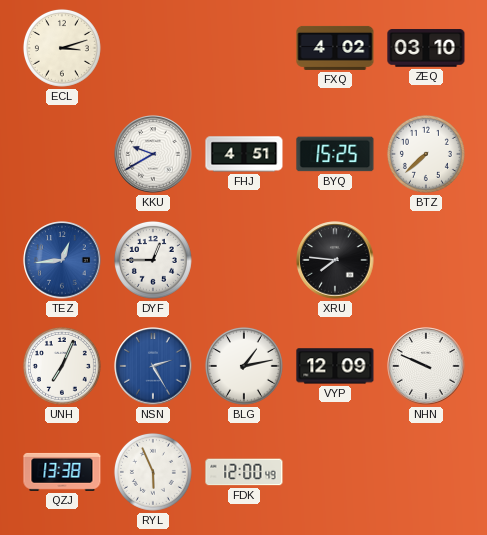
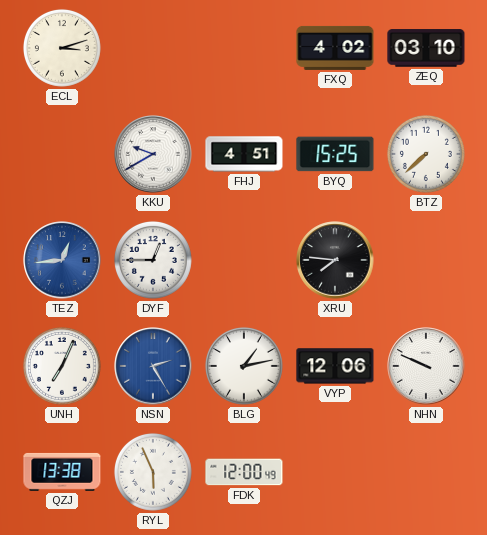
VYP: 12:09 -> 12:06 (335, 366)
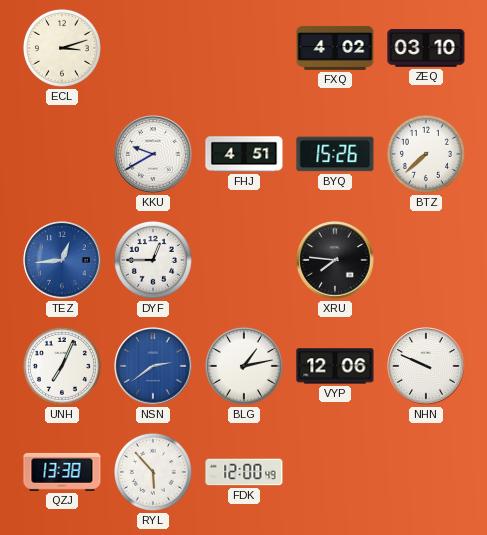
BYQ: 15:25 -> 15:26 (335, 154)
NSN: 2:25 -> 2:39 (153, 366)
RYL: 5:56 -> 5:53 (153, 472)
